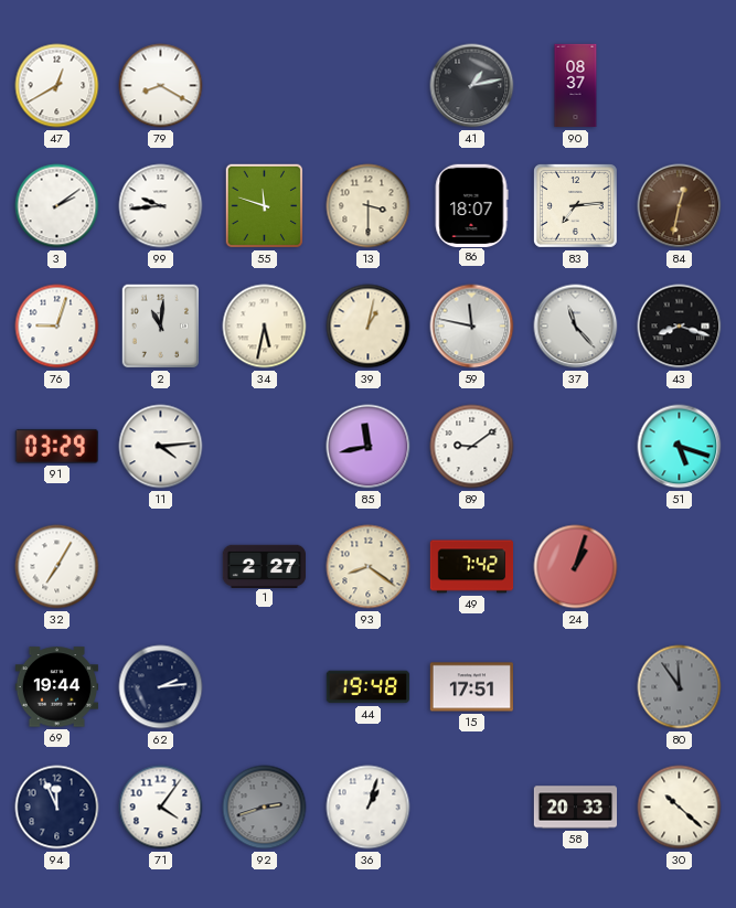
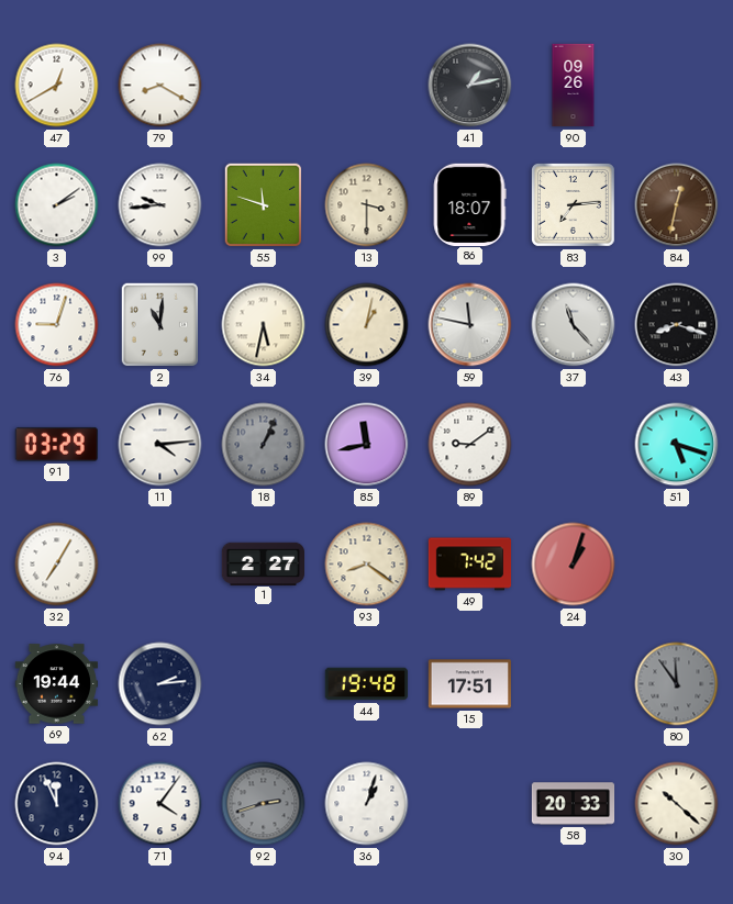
90: 08:37 -> 09:26 (574, 86)
18: none -> 1:04 (264, 445)
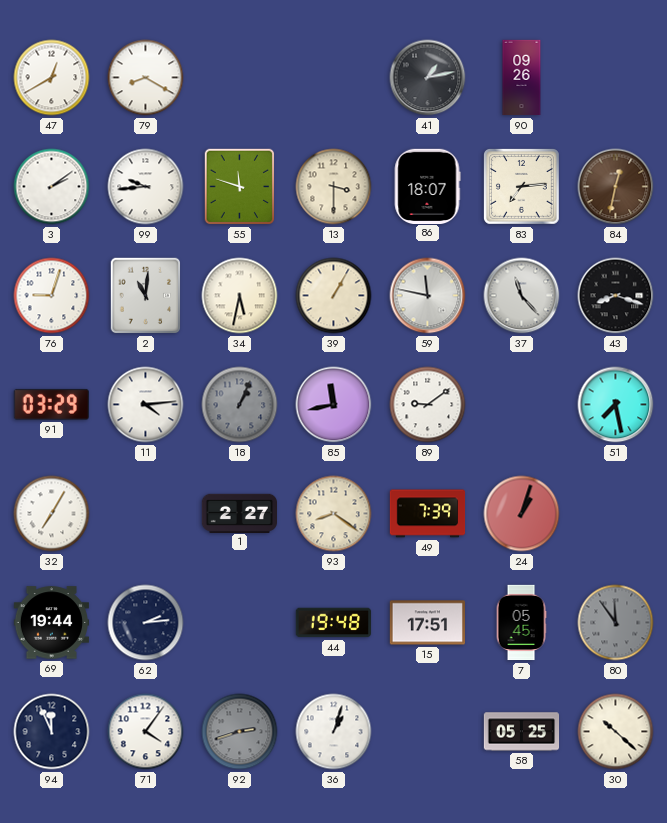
39: 1:02 -> 1:05 (334, 296)
51: 5:18 -> 7:28 (616, 405)
49: 7:42 -> 7:39 (428, 514)
7: none -> 05:45 (521, 623)
58: 20:33 -> 05:25 (522, 732)
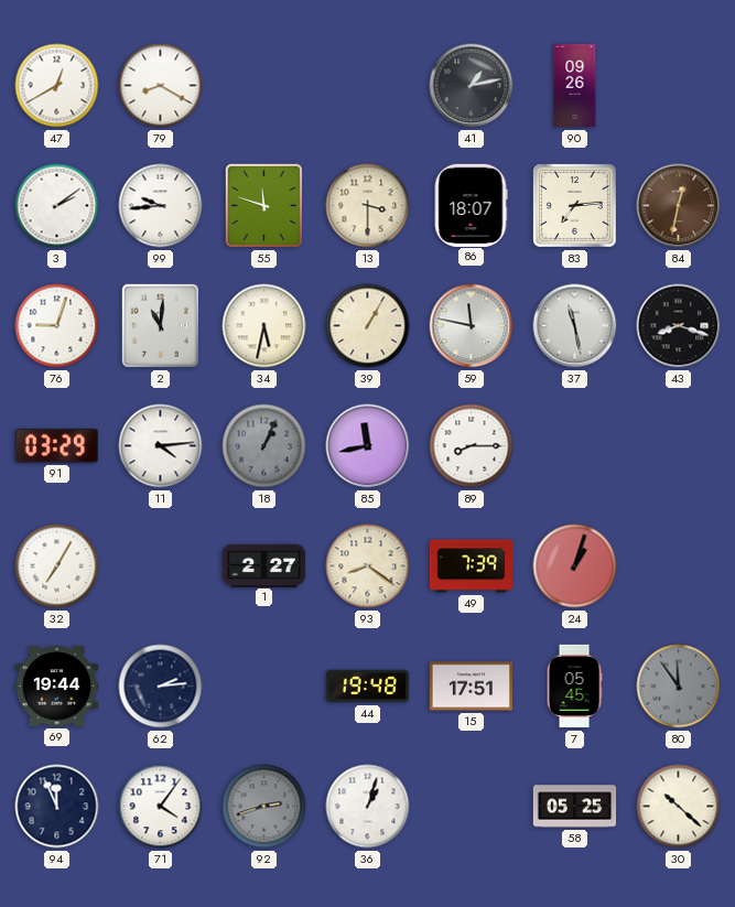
37: 11:23 -> 11:28 (575, 326)
89: 9:09 -> 8:15 (472, 446)
51: 7:28 -> none (616, 405)
